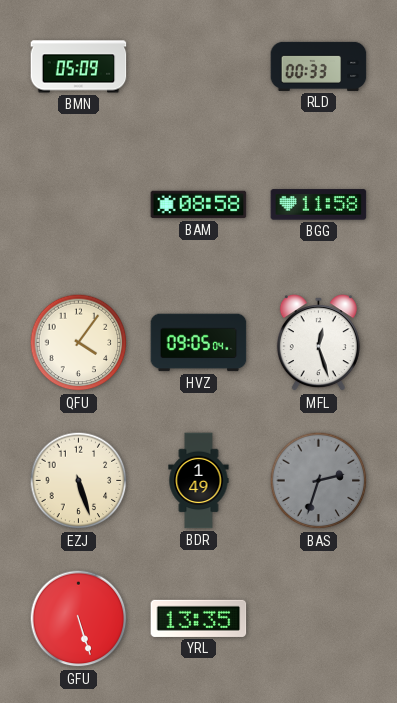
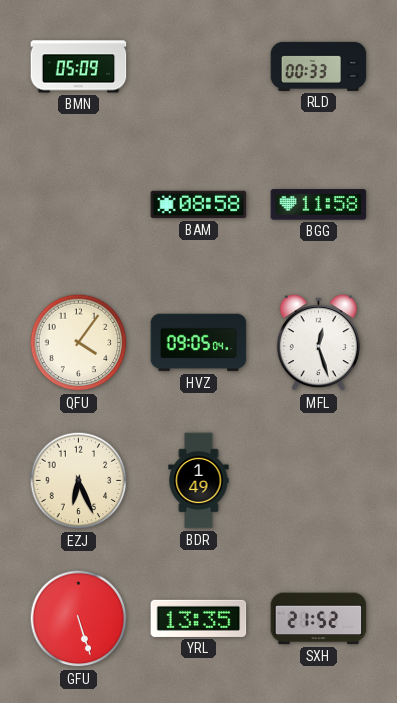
EZJ: 5:27 -> 6:26 (79, 481)
BAS: 2:33 -> none (319, 481)
SXH: none -> 21:52 (319, 619)
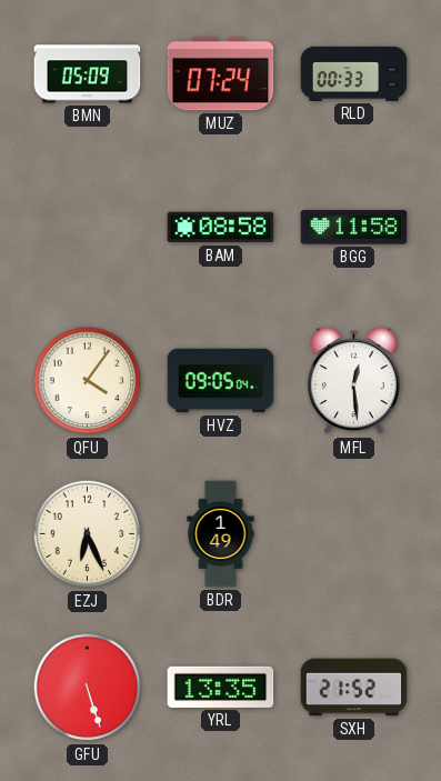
MUZ: none -> 07:24 (221, 74)
MFL: 12:27 -> 12:29 (353, 381)
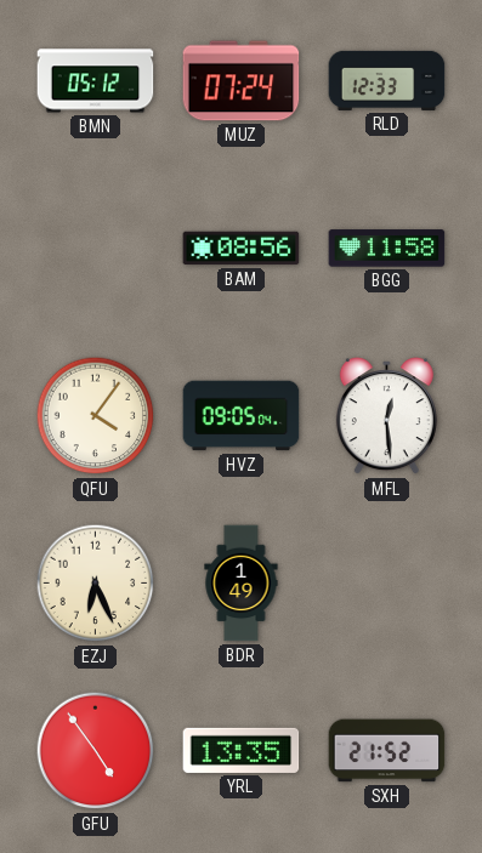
BMN: 05:09 -> 05:12 (96, 81)
RLD: 00:33 -> 12:33 (387, 80)
BAM: 08:58 -> 08:56 (242, 249)
GFU: 5:27 -> 4:54 (96, 751)
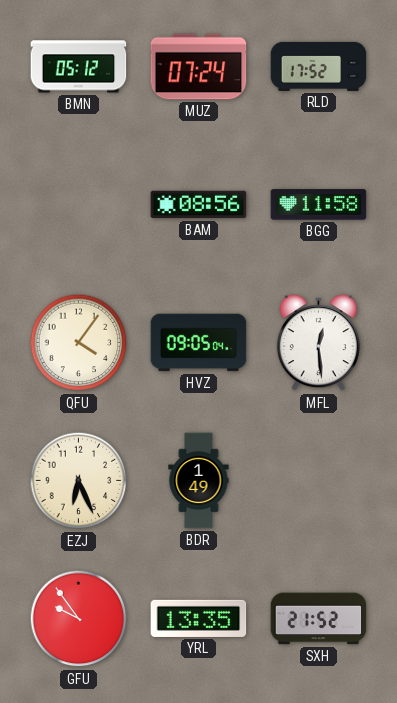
RLD: 12:33 -> 17:52 (319, 66)
GFU: 4:54 -> 9:54 (79, 619)
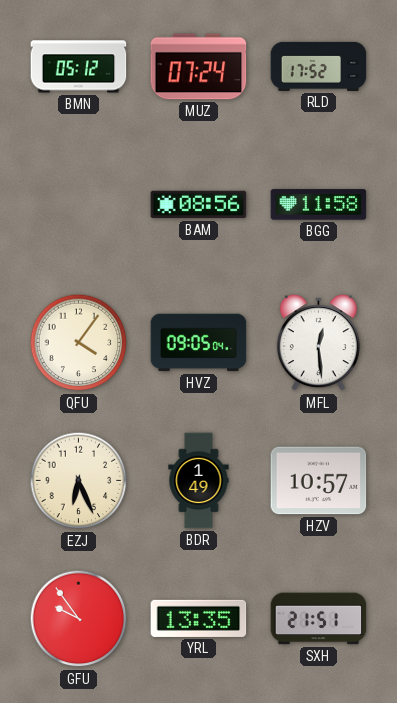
HZV: none -> 10:57 (319, 481)
SXH: 21:52 -> 21:51 (319, 619)
